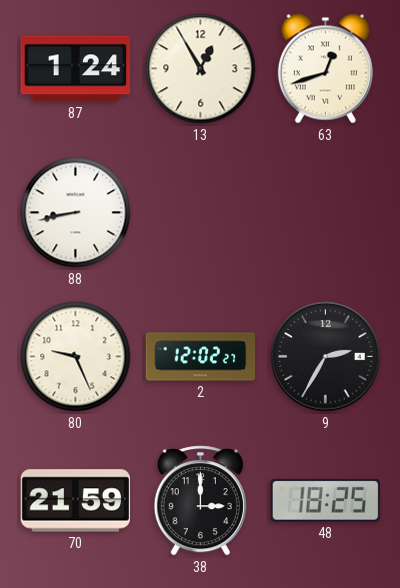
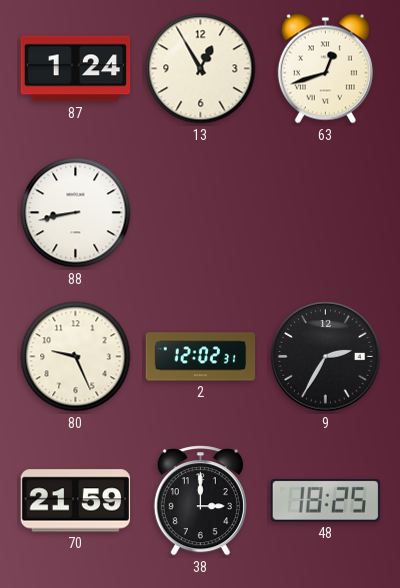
2: 12:02:27 -> 12:02:31 (201, 357)
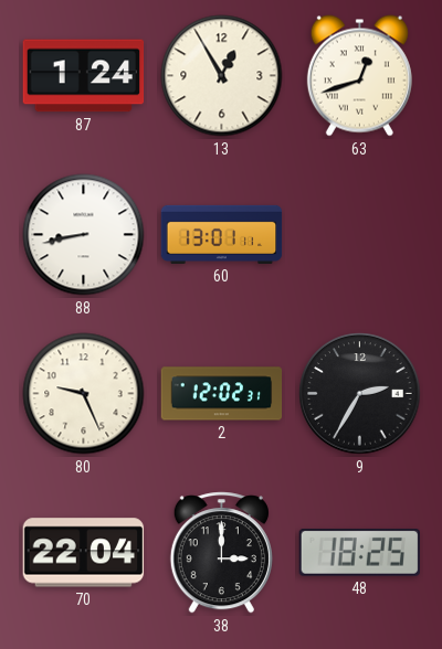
60: none -> 13:01 (222, 234)
70: 21:59 -> 22:04 (84, 553)
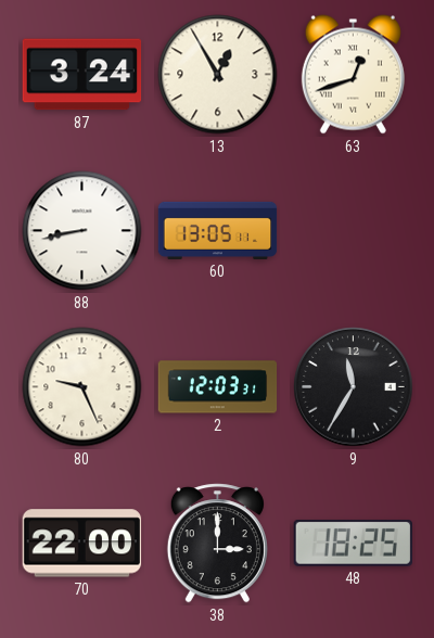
87: 1:24 -> 3:24 (82, 75)
60: 13:01 -> 13:05 (218, 230)
2: 12:02 -> 12:03 (218, 387)
9: 2:35 -> 11:35 (354, 387)
70: 22:04 -> 22:00 (82, 544)
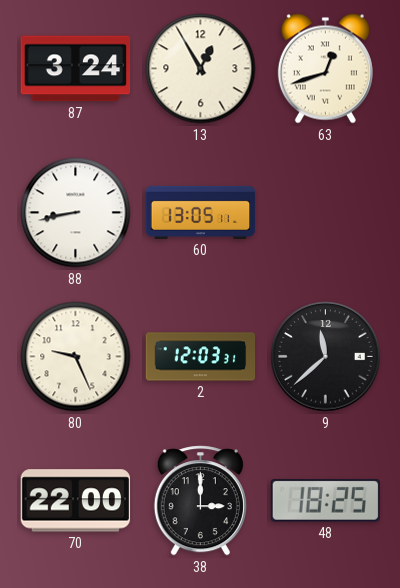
9: 11:35 -> 11:38 (326, 357)
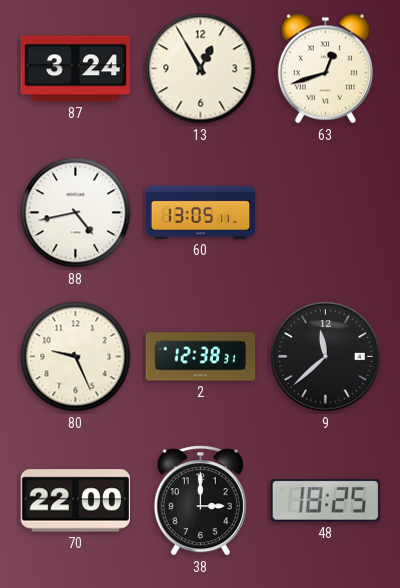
88: 8:43 -> 4:43 (76, 213)
2: 12:03 -> 12:38 (201, 357)
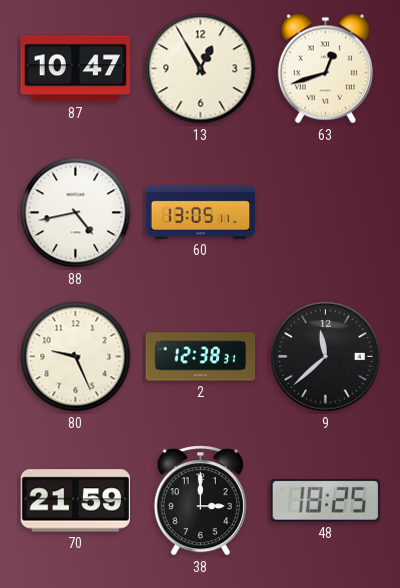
87: 3:24 -> 10:47 (76, 69)
70: 22:00 -> 21:59 (76, 501)
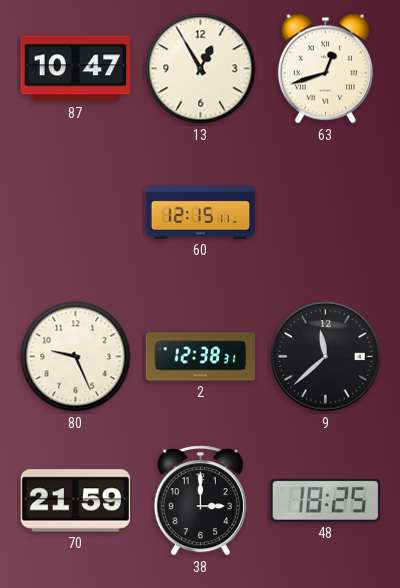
88: 4:43 -> none (76, 213)
60: 13:05 -> 12:15 (201, 212)
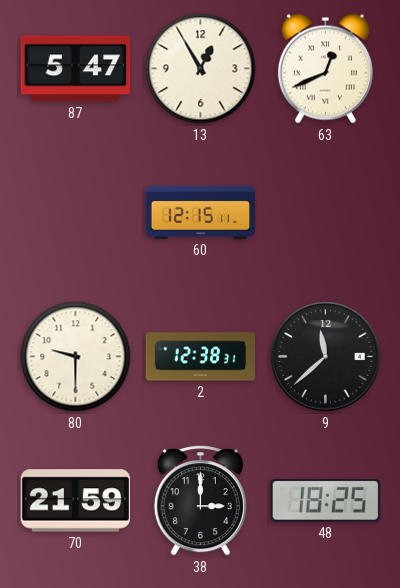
87: 10:47 -> 5:47 (76, 69)
63: 12:42 -> 12:41 (325, 69)
80: 9:26 -> 9:30 (76, 357)
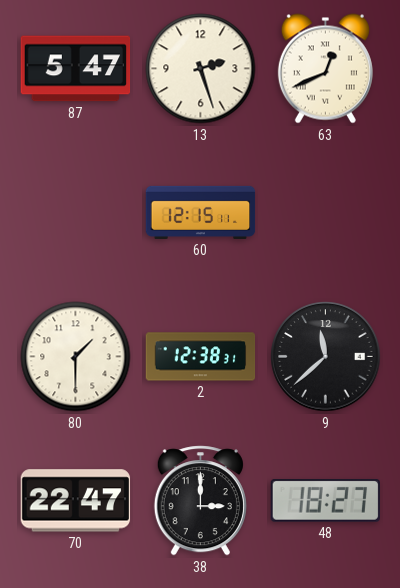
13: 12:55 -> 2:27 (201, 69)
80: 9:30 -> 1:30 (76, 357)
70: 21:59 -> 22:47 (76, 501)
48: 18:25 -> 18:27 (325, 501)
